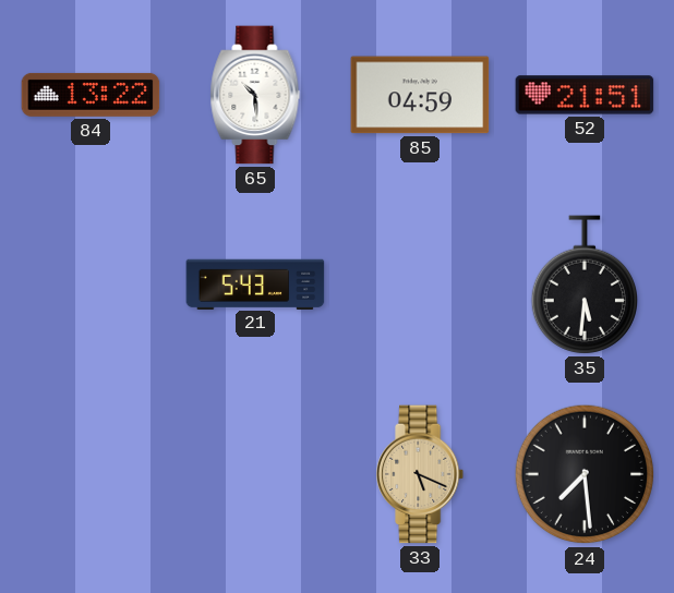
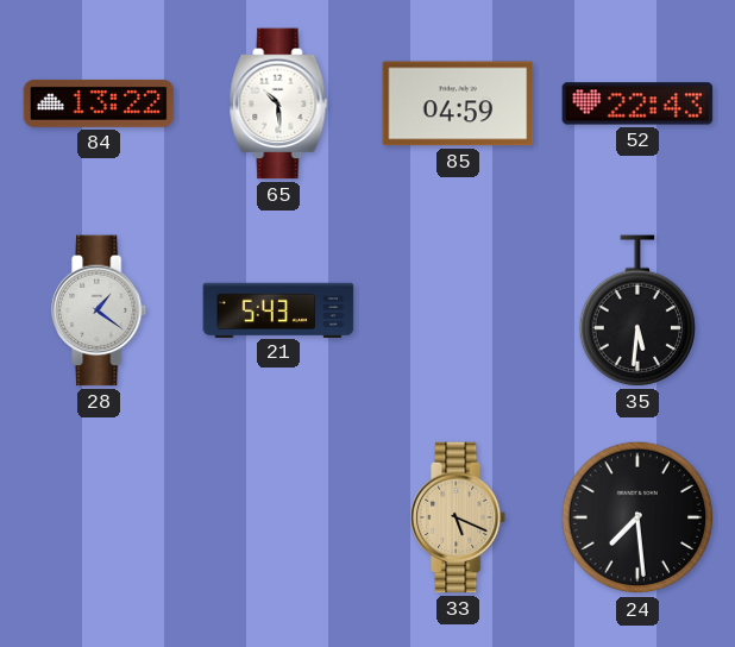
52: 21:51 -> 22:43 (637, 103)
28: none -> 1:21 (100, 310)
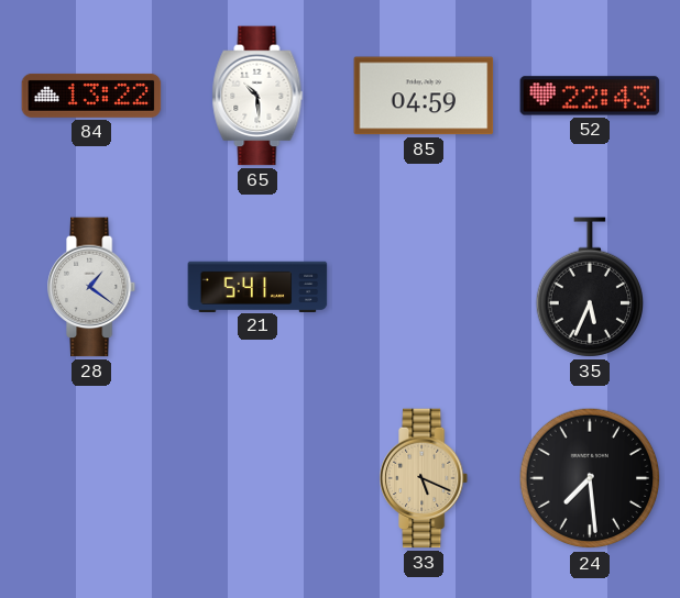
21: 5:43 -> 5:41 (257, 286)
35: 5:31 -> 5:34 (589, 287)
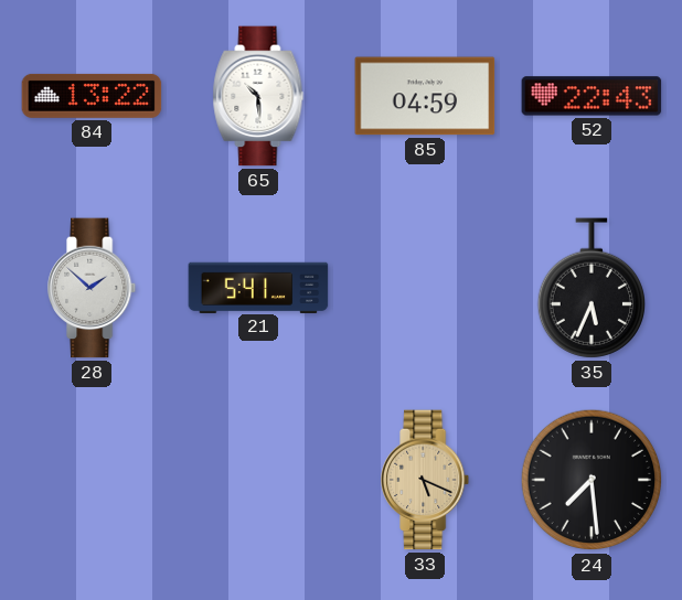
28: 1:21 -> 1:52 (93, 288)
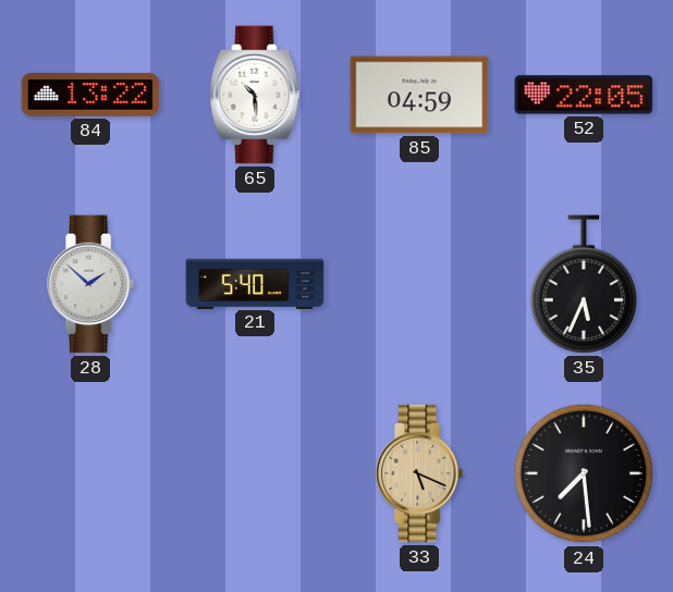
52: 22:43 -> 22:05 (584, 95)
21: 5:41 -> 5:40 (255, 283)
